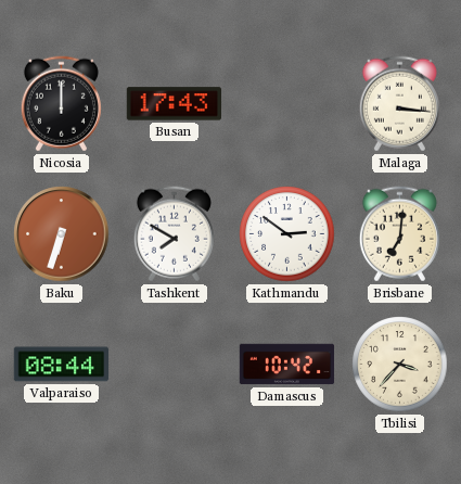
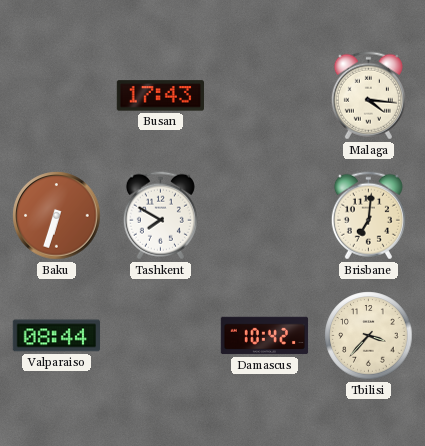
Nicosia: 12:00 -> none (61, 104)
Malaga: 3:16 -> 4:16 (368, 96)
Kathmandu: 2:51 -> none (287, 234)
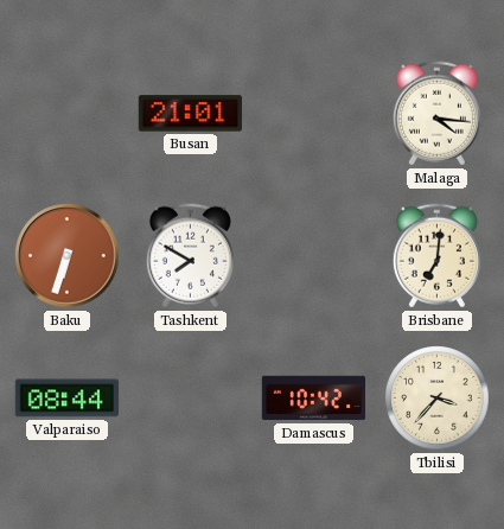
Busan: 17:43 -> 21:01 (190, 114)
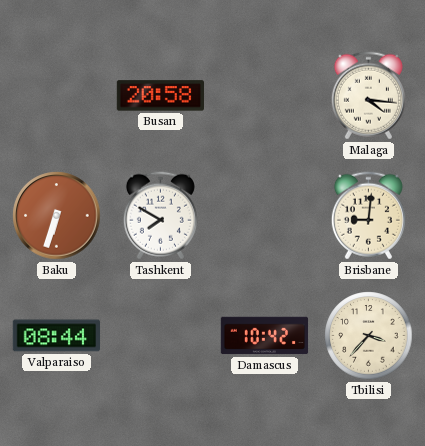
Busan: 21:01 -> 20:58 (160, 96)
Brisbane: 7:01 -> 9:01 (368, 216)
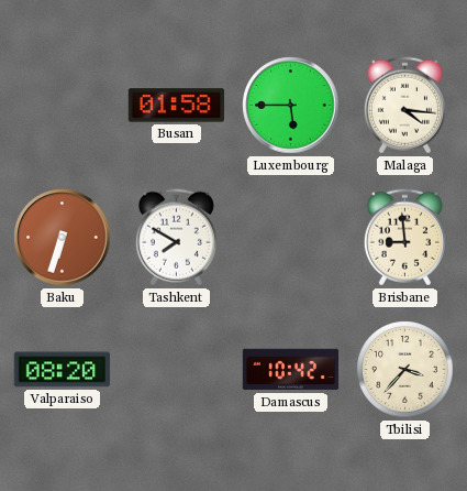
Busan: 20:58 -> 01:58 (176, 106)
Luxembourg: none -> 5:45 (291, 106)
Brisbane: 9:01 -> 8:59 (404, 238)
Valparaiso: 08:44 -> 08:20 (63, 370)
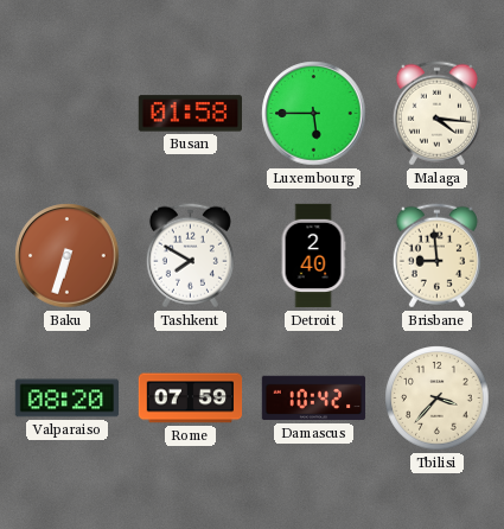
Detroit: none -> 2:40 (313, 256)
Rome: none -> 07:59 (191, 399)
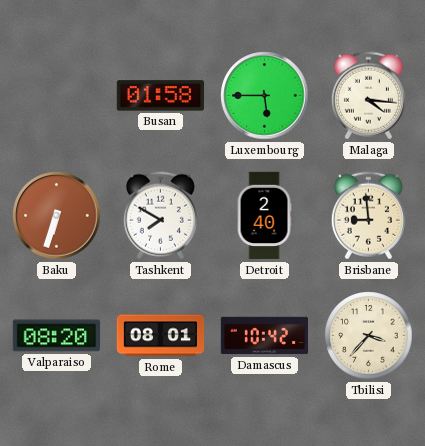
Rome: 07:59 -> 08:01 (161, 336)
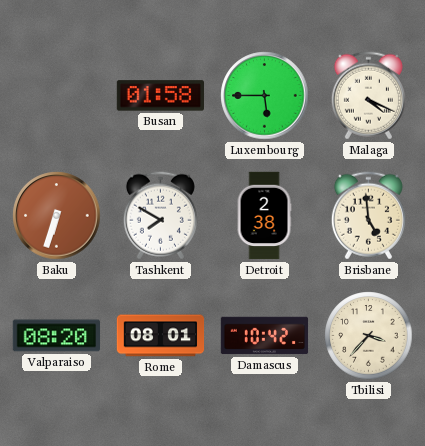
Malaga: 4:16 -> 4:19 (368, 96)
Detroit: 2:40 -> 2:38 (264, 216)
Brisbane: 8:59 -> 4:59 (368, 216)
